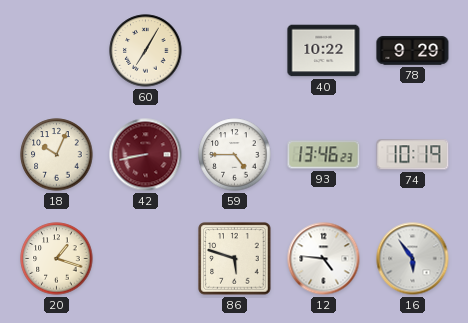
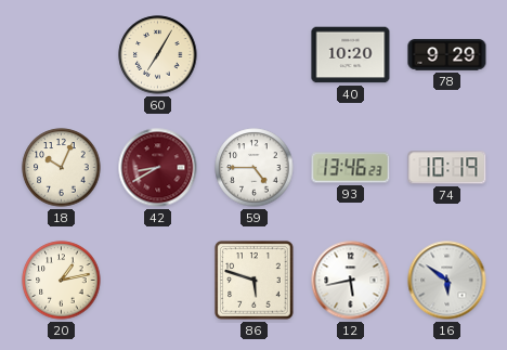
40: 10:22 -> 10:20 (351, 55)
42: 8:43 -> 8:40 (158, 168)
20: 1:18 -> 1:13 (62, 281)
12: 4:46 -> 5:43 (351, 281)
16: 5:54 -> 5:51 (447, 281)
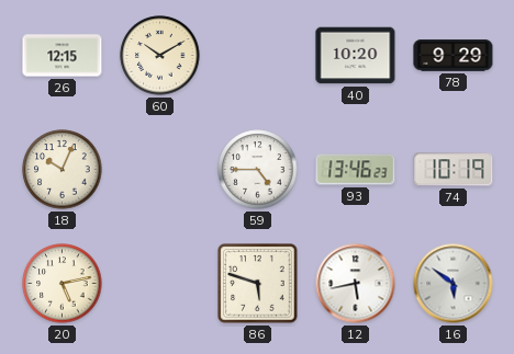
26: none -> 12:15 (63, 56)
60: 7:05 -> 10:10 (160, 56)
42: 8:40 -> none (158, 168)
20: 1:13 -> 5:13 (63, 284)
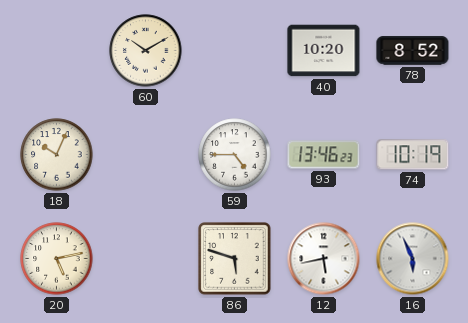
26: 12:15 -> none (63, 56)
78: 9:29 -> 8:52 (413, 51)
16: 5:51 -> 5:56 (413, 259)
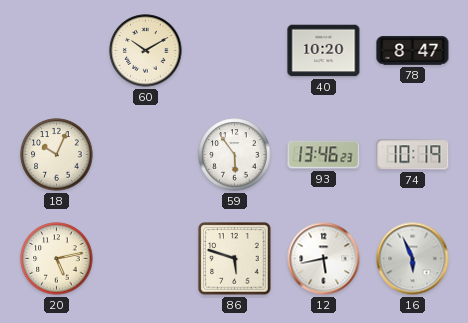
78: 8:52 -> 8:47 (413, 51)
59: 4:45 -> 5:54 (235, 155)
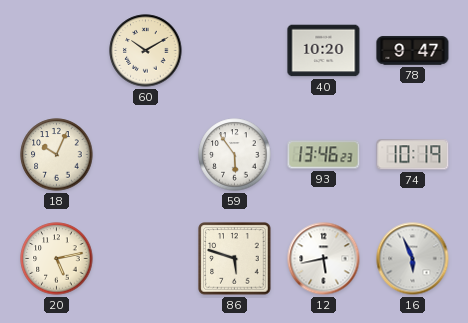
78: 8:47 -> 9:47 (413, 51)
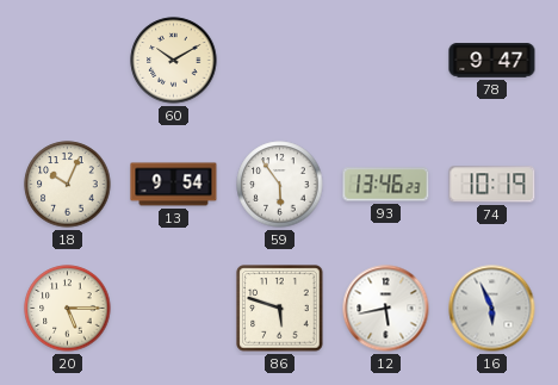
40: 10:20 -> none (324, 51)
13: none -> 9:54 (174, 185)
20: 5:13 -> 5:15 (68, 309)
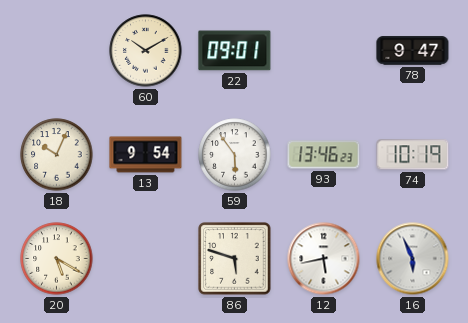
22: none -> 09:01 (235, 51)
20: 5:15 -> 5:20 (57, 259)
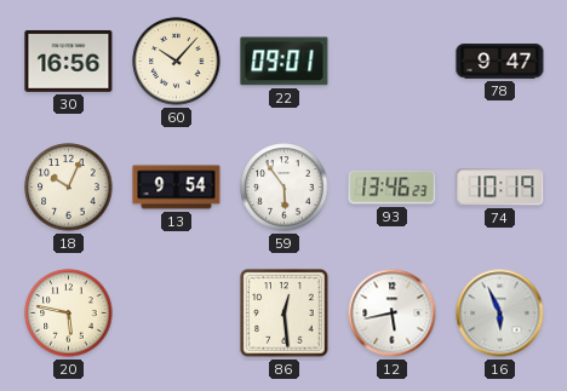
30: none -> 16:56 (69, 61)
60: 10:10 -> 10:07 (177, 62)
20: 5:20 -> 5:47 (69, 314)
86: 5:48 -> 12:29 (285, 314)
